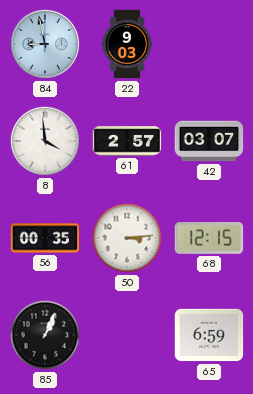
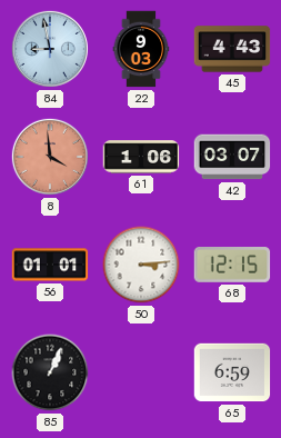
45: none -> 4:43 (232, 49)
8 dial: white -> salmon (50, 157)
61: 2:57 -> 1:06 (141, 157)
56: 00:35 -> 01:01 (50, 265)
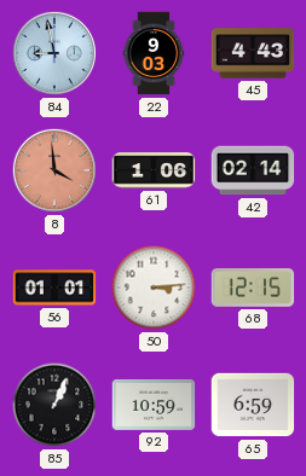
42: 03:07 -> 02:14 (253, 170)
92: none -> 10:59 (154, 405)
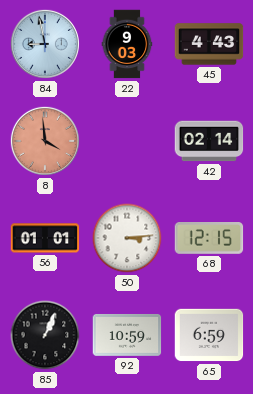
61: 1:06 -> none (154, 170)
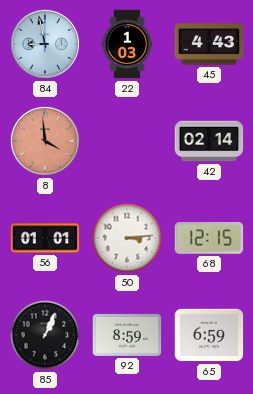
22: 9:03 -> 1:03 (127, 44)
92: 10:59 -> 8:59 (127, 335)
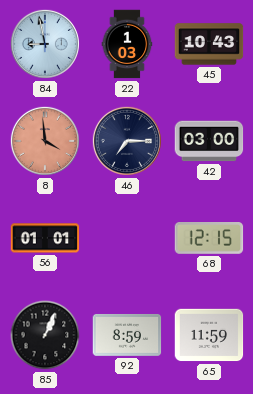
45: 4:43 -> 10:43 (209, 44)
46: none -> 7:15 (127, 141)
42: 02:14 -> 03:00 (209, 141)
50: 3:14 -> none (127, 238)
65: 6:59 -> 11:59 (209, 335)
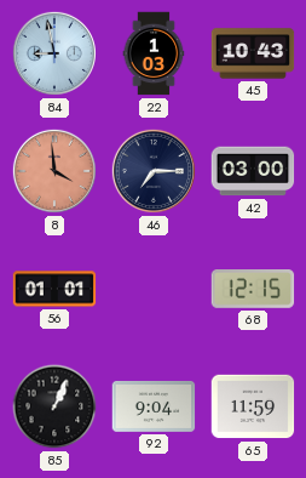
92: 8:59 -> 9:04 (154, 406)
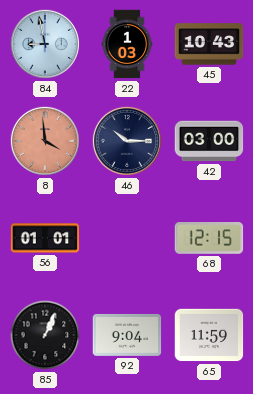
46: 7:15 -> 10:15 (127, 141)
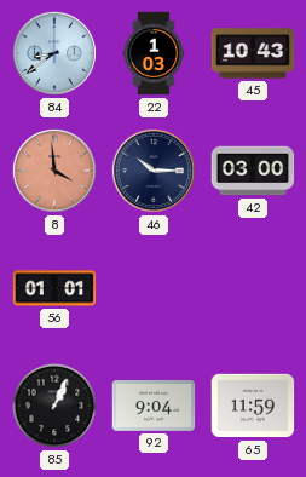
84: 8:58 -> 8:39 (54, 53)
68: 12:15 -> none (209, 239)
